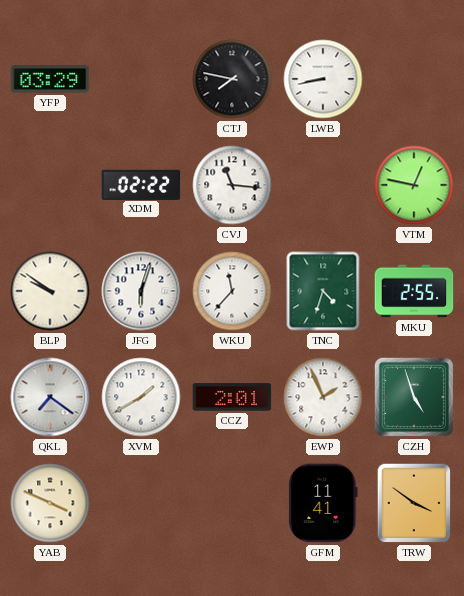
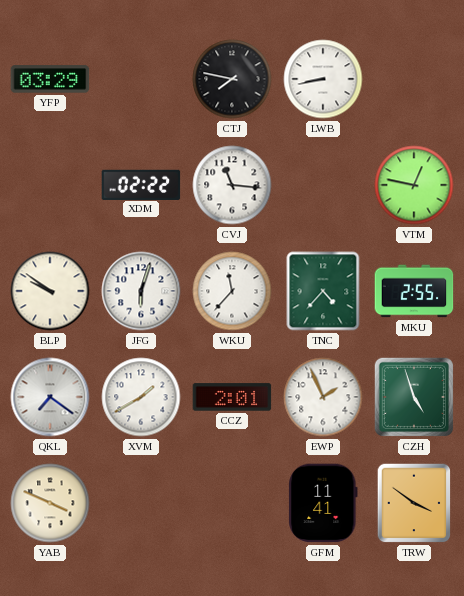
TNC: 4:33 -> 4:37 (323, 291)
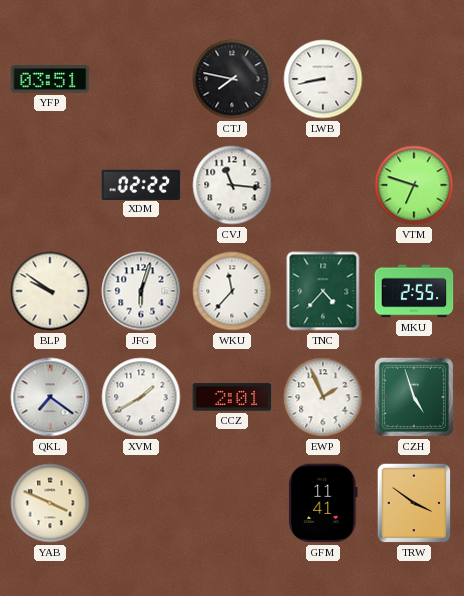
YFP: 03:29 -> 03:51 (50, 79)
VTM: 12:47 -> 6:48 (414, 185)
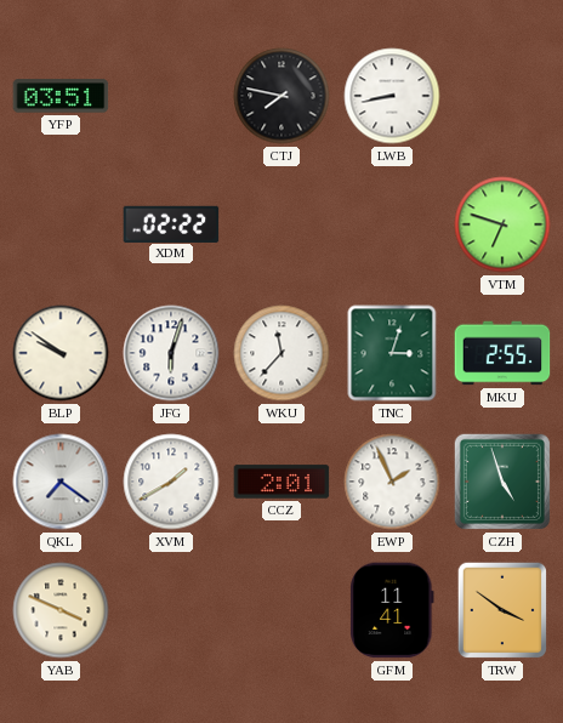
CVJ: 11:16 -> none (232, 185)
TNC: 4:37 -> 3:03 (392, 353)
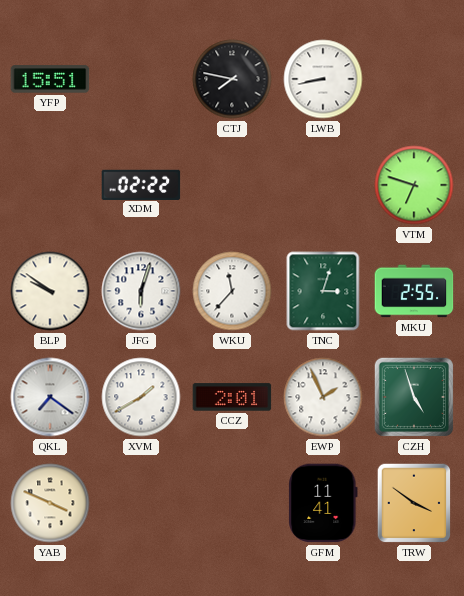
YFP: 03:51 -> 15:51 (50, 79)
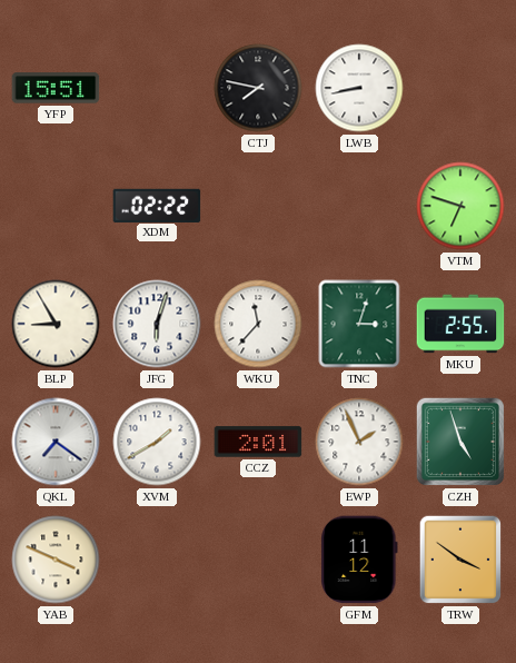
BLP: 9:51 -> 8:55 (56, 324)
GFM: 11:41 -> 11:12 (359, 560)
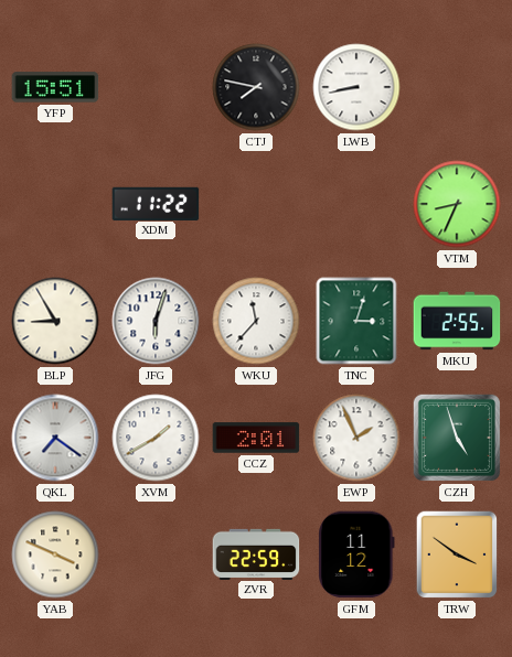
XDM: 02:22 -> 11:22 (156, 203)
VTM: 6:48 -> 8:34 (457, 204)
ZVR: none -> 22:59 (256, 553)
